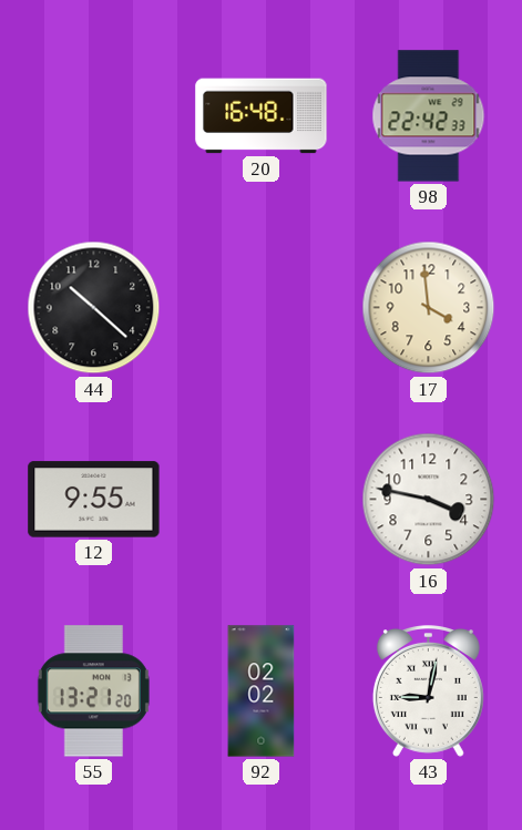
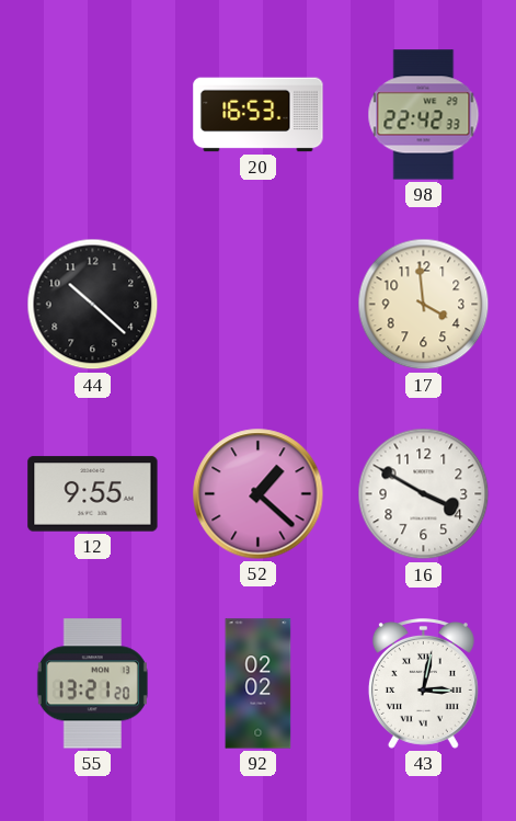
20: 16:48 -> 16:53 (259, 115)
52: none -> 1:22 (259, 494)
16: 3:47 -> 3:50 (424, 494)
43: 9:02 -> 3:02 (423, 684)
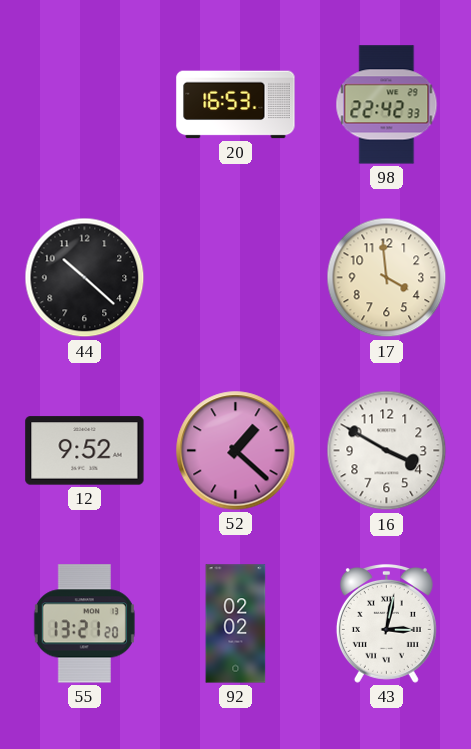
12: 9:55 -> 9:52 (85, 451)
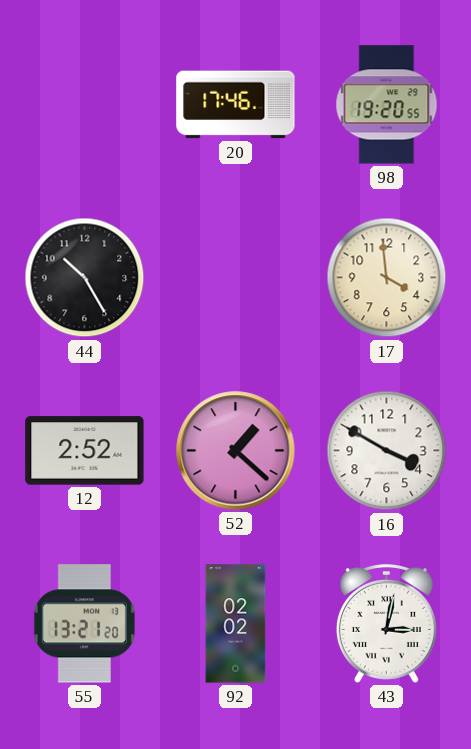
20: 16:53 -> 17:46 (236, 105)
98: 22:42 -> 19:20 (387, 105)
44: 10:22 -> 10:25 (85, 278)
12: 9:52 -> 2:52 (85, 451)
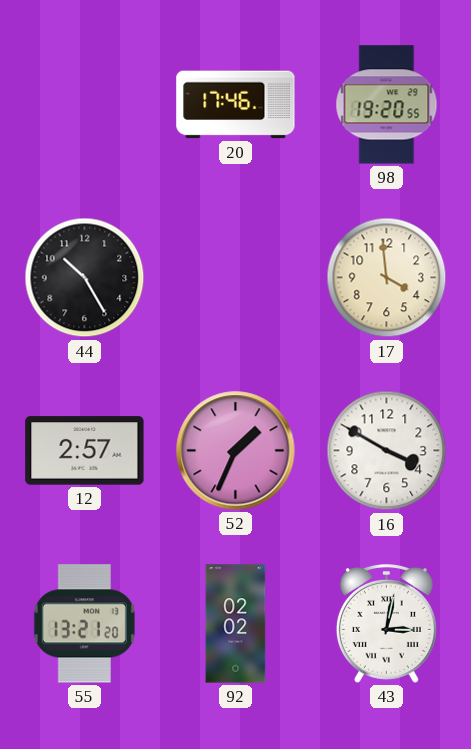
12: 2:52 -> 2:57 (85, 451)
52: 1:22 -> 1:34 (236, 451)
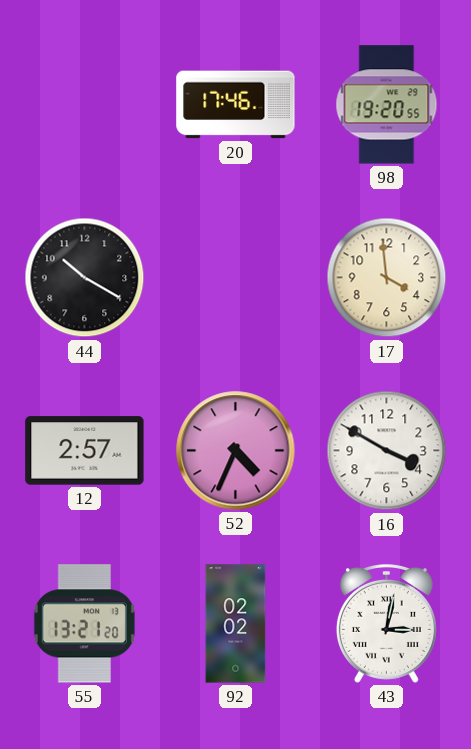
44: 10:25 -> 10:20 (85, 278)
52: 1:34 -> 4:34 (236, 451)
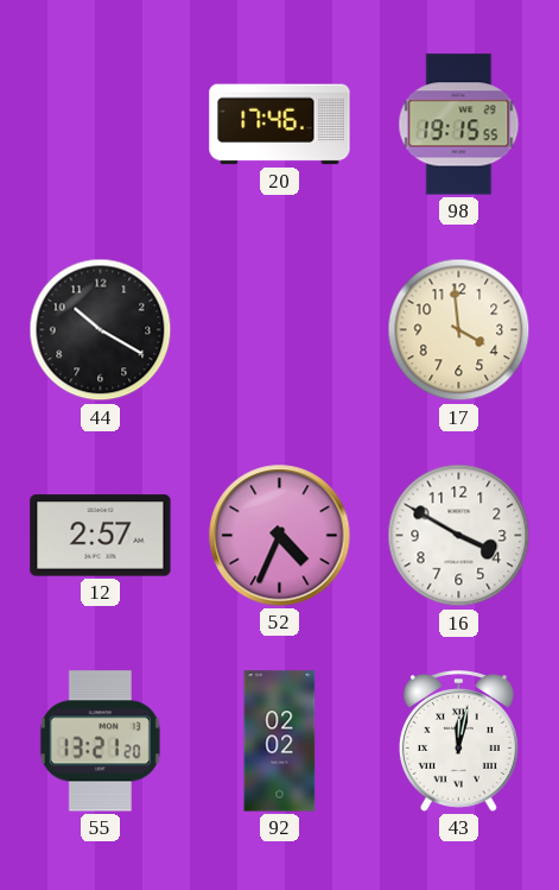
98: 19:20 -> 19:15 (459, 125)
43: 3:02 -> 12:02 (458, 741)
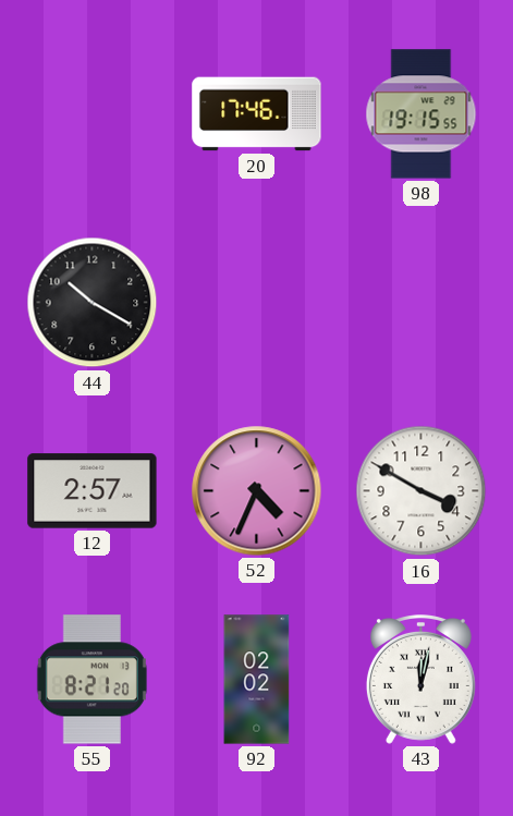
17: 3:59 -> none (459, 330)
55: 13:21 -> 8:21 (91, 680)
